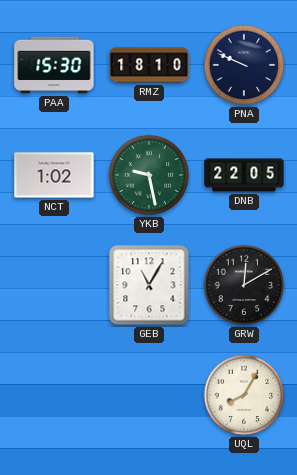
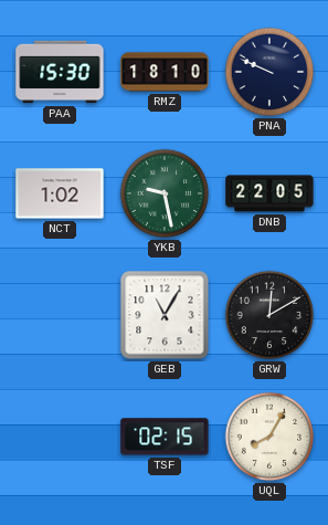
TSF: none -> 02:15 (165, 437)
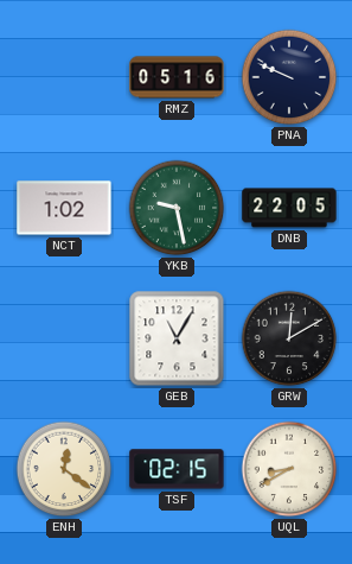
PAA: 15:30 -> none (60, 72)
RMZ: 18:10 -> 05:16 (177, 77)
ENH: none -> 12:21 (64, 469)
UQL: 8:05 -> 8:40 (289, 469)
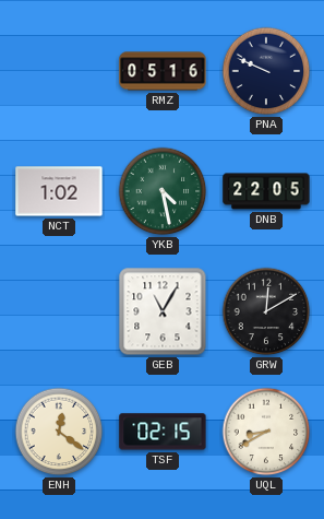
YKB: 9:28 -> 4:28 (163, 191)
